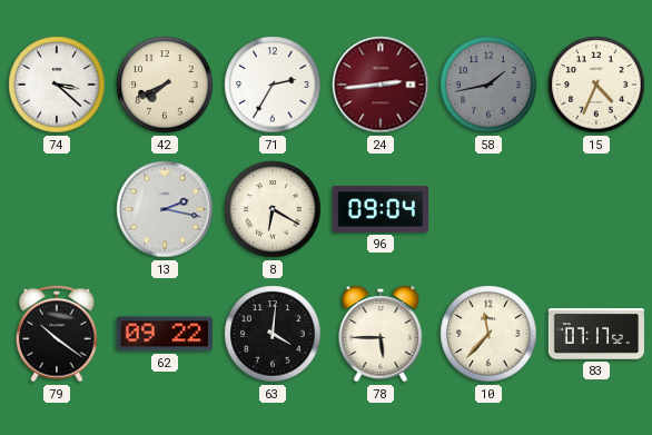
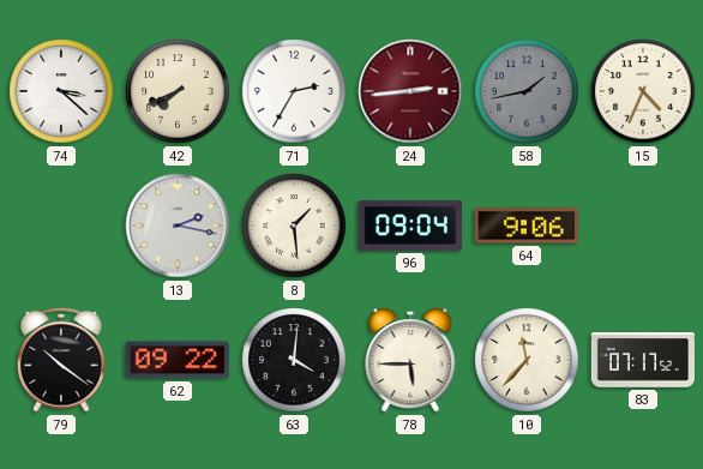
8: 6:20 -> 1:29 (294, 226)
64: none -> 9:06 (527, 226)
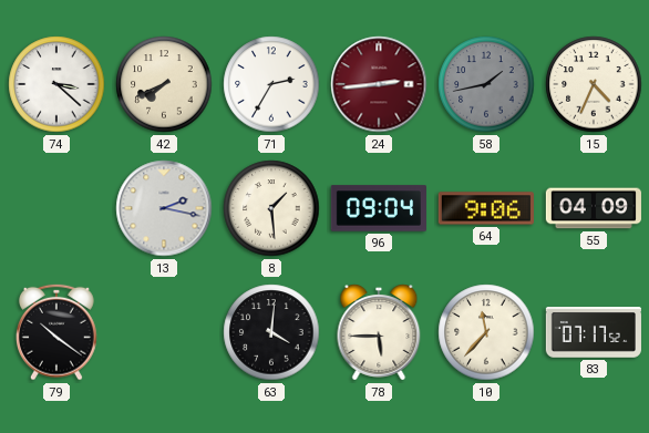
55: none -> 04:09 (594, 208)
62: 09:22 -> none (178, 360)
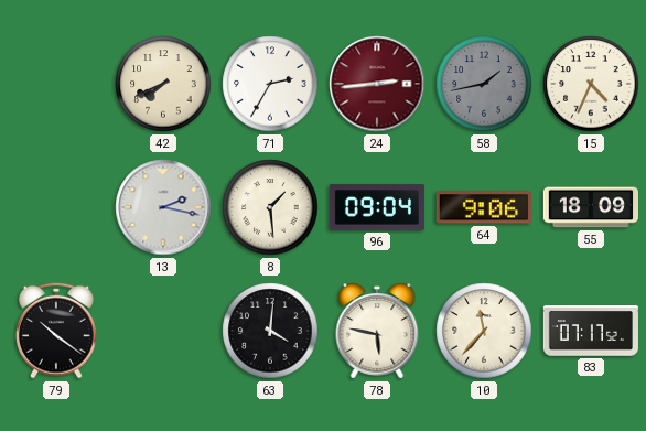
74: 3:22 -> none (56, 84)
55: 04:09 -> 18:09 (591, 207)
78: 5:45 -> 5:47 (377, 331)
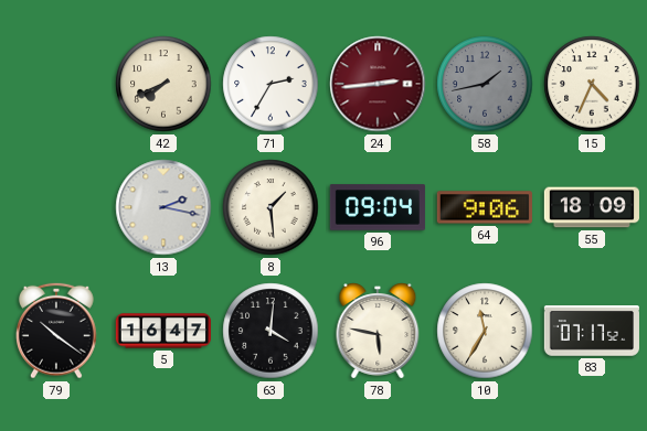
5: none -> 16:47 (162, 331)
10: 11:37 -> 11:35 (485, 331)
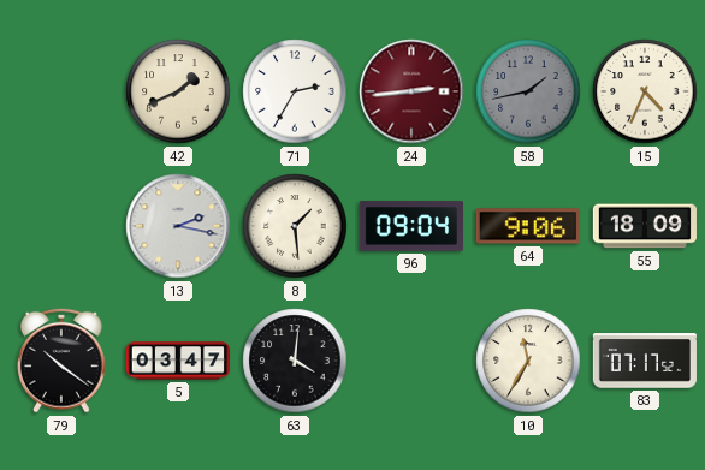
42: 7:41 -> 1:41 (178, 91)
5: 16:47 -> 03:47 (177, 361)
78: 5:47 -> none (378, 331)
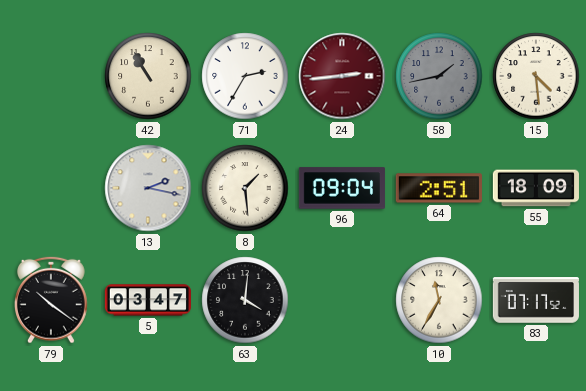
42: 1:41 -> 10:55 (148, 76)
15: 4:34 -> 4:29 (536, 76)
64: 9:06 -> 2:51 (439, 188)
